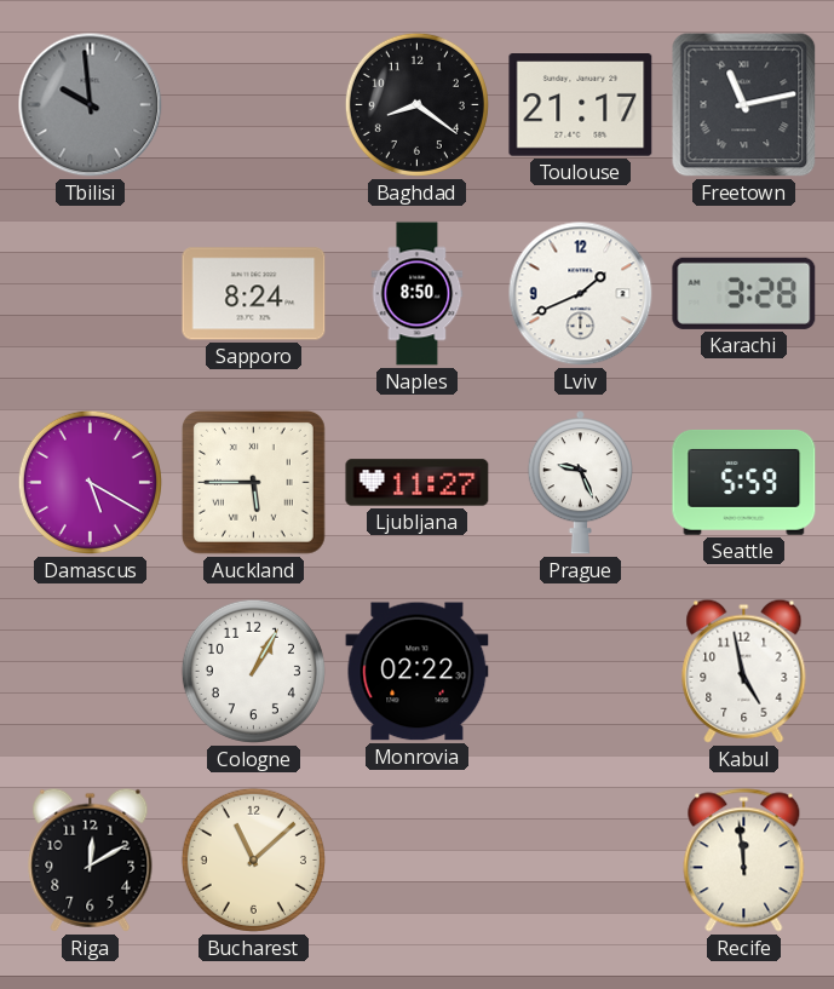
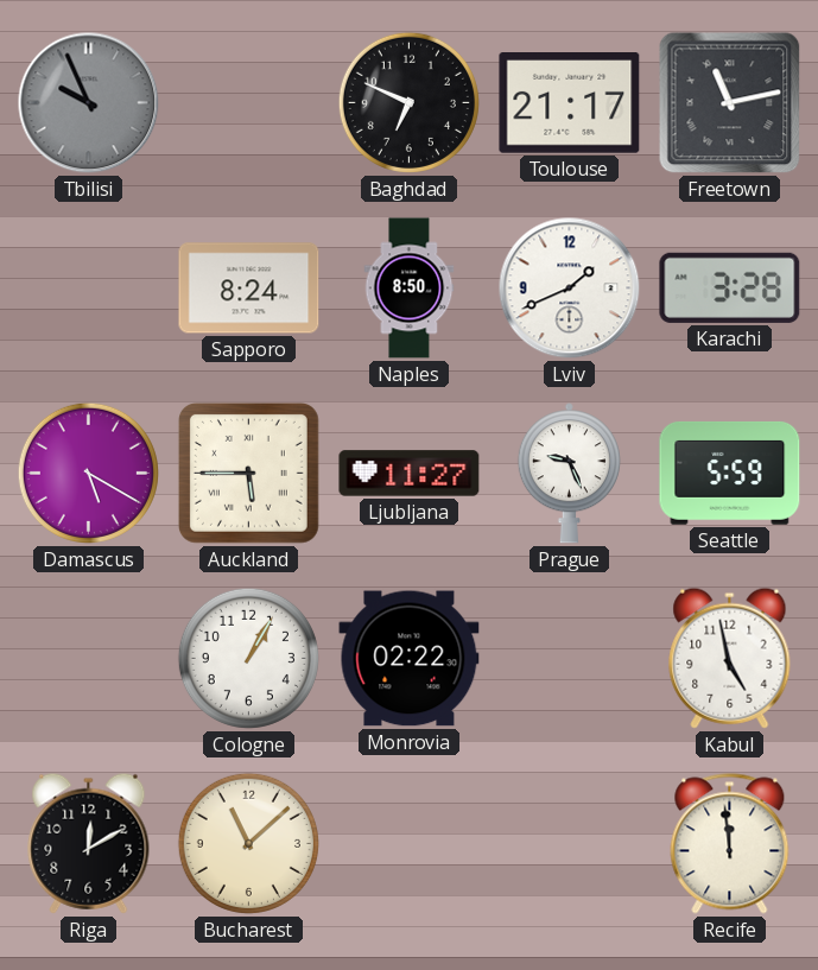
Tbilisi: 9:59 -> 9:56 (89, 103)
Baghdad: 8:21 -> 6:49 (408, 102)
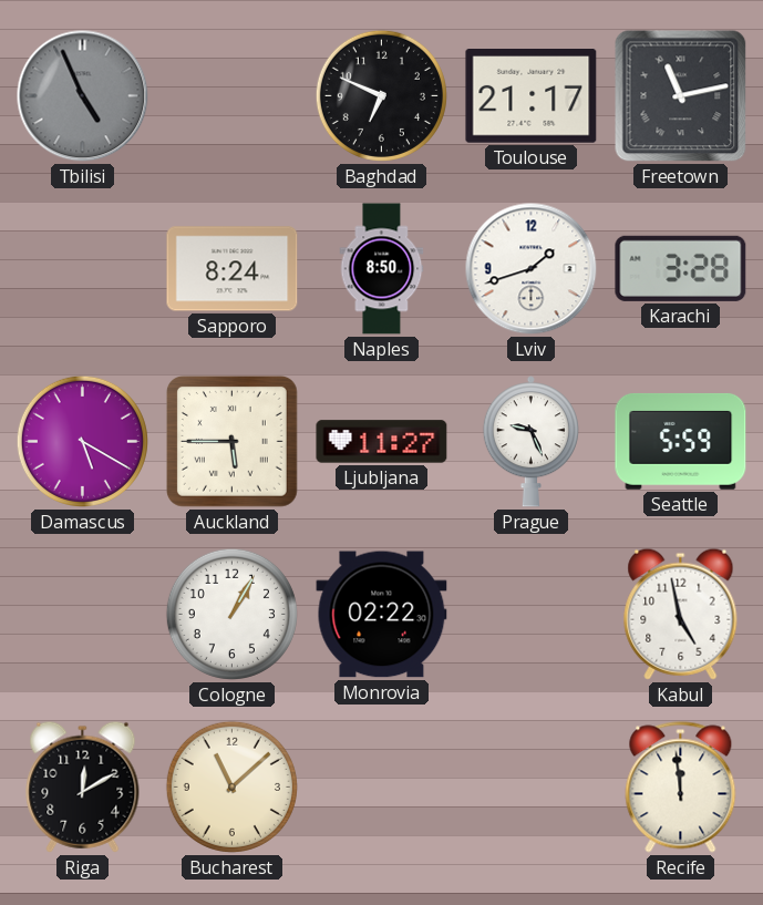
Tbilisi: 9:56 -> 4:56 (83, 96)
Lviv: 1:41 -> 1:42 (532, 269)
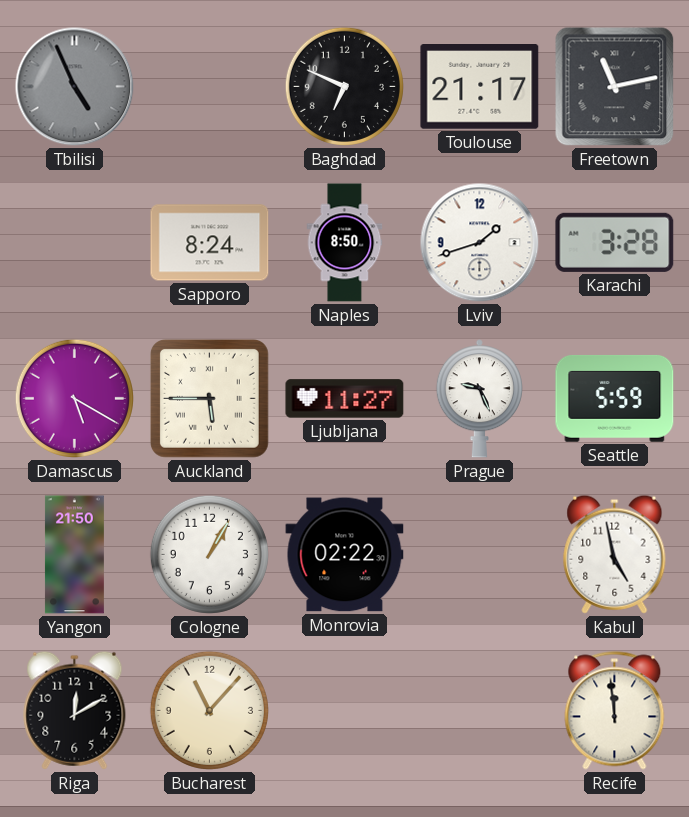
Yangon: none -> 21:50 (74, 555)
Bucharest: 11:08 -> 11:07 (209, 710)
